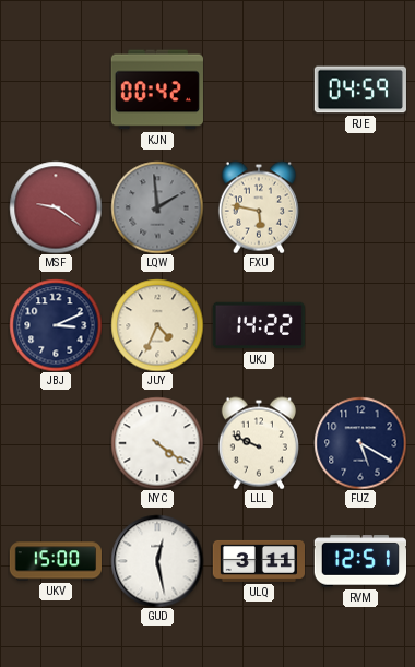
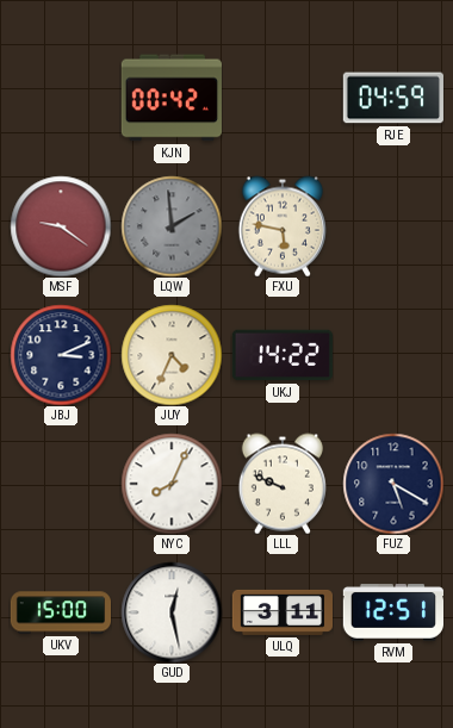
NYC: 4:21 -> 8:04 (172, 484)
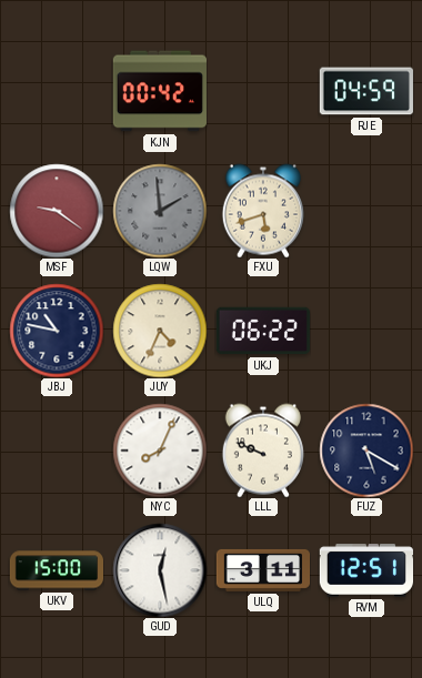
FXU: 5:47 -> 5:42 (263, 211)
JBJ: 3:11 -> 10:47 (57, 331)
UKJ: 14:22 -> 06:22 (263, 331)
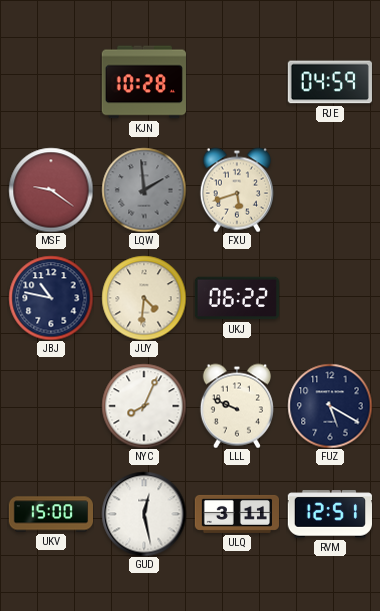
KJN: 00:42 -> 10:28 (144, 82)
JUY: 4:34 -> 4:31 (144, 298)
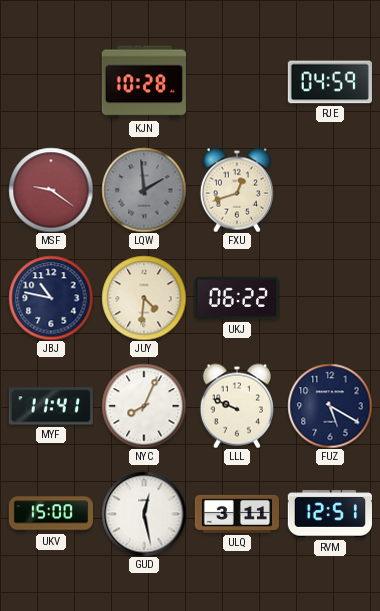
FXU: 5:42 -> 12:42 (237, 190)
MYF: none -> 11:41 (51, 406)
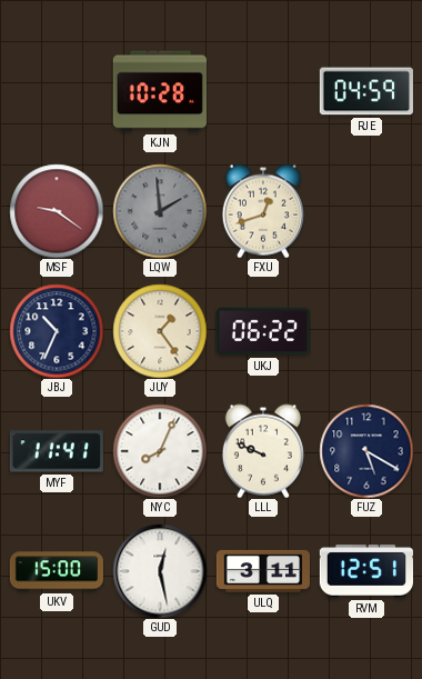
JBJ: 10:47 -> 10:34 (57, 331)
JUY: 4:31 -> 1:24 (160, 331)
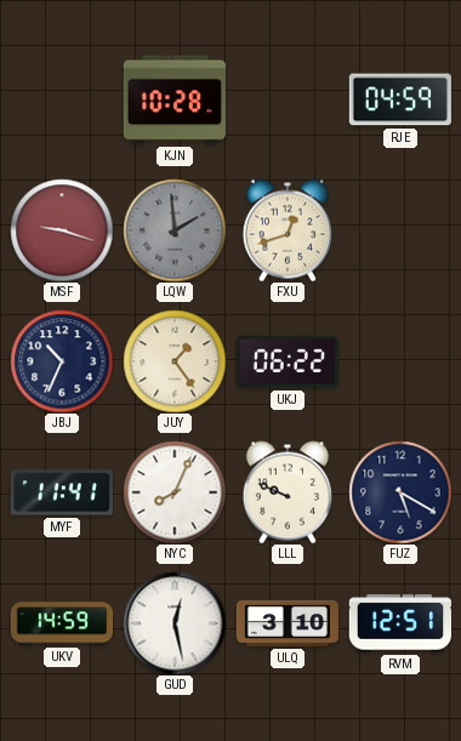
MSF: 9:21 -> 9:18 (62, 230)
UKV: 15:00 -> 14:59 (61, 623)
ULQ: 3:11 -> 3:10 (286, 623)
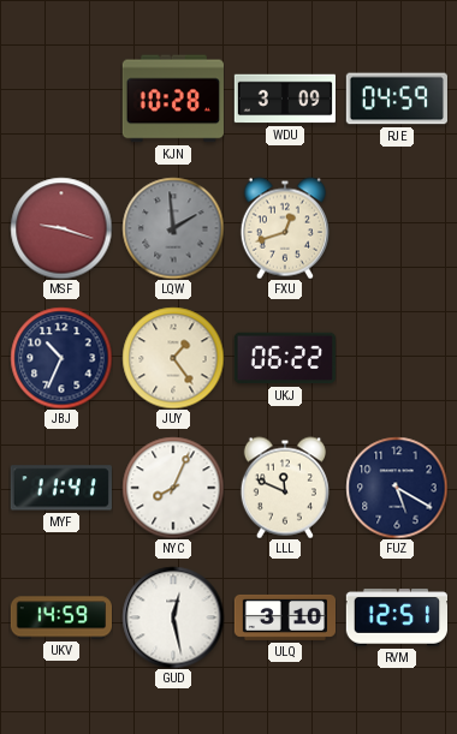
WDU: none -> 3:09 (284, 99)
LLL: 9:49 -> 11:49 (285, 488)
